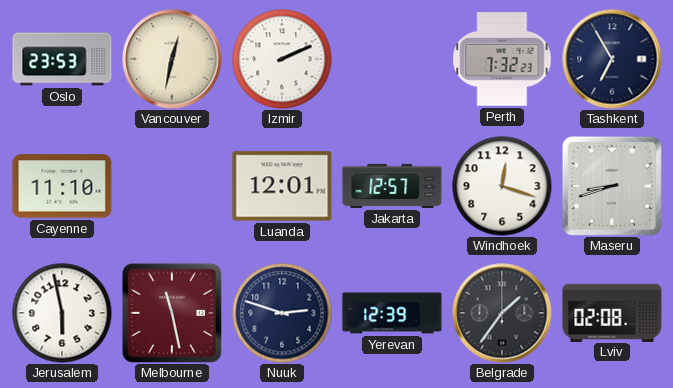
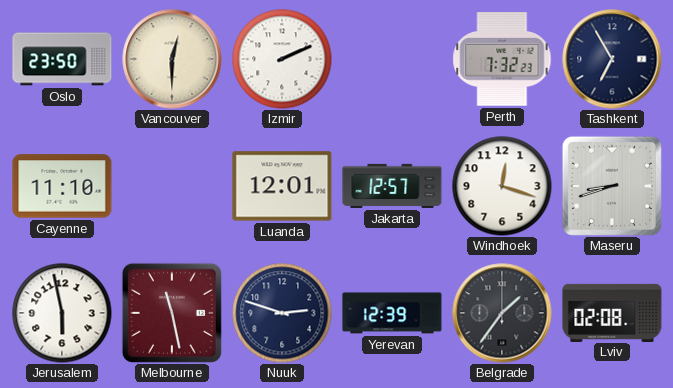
Oslo: 23:53 -> 23:50 (62, 59)
Vancouver: 12:32 -> 12:30 (172, 59)
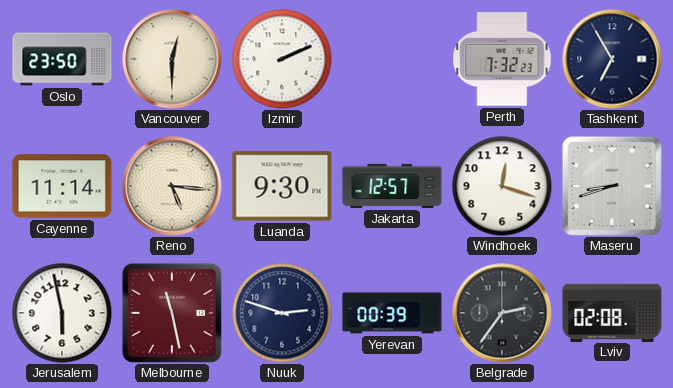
Cayenne: 11:10 -> 11:14 (62, 186)
Reno: none -> 5:16 (172, 186)
Luanda: 12:01 -> 9:30 (282, 186)
Yerevan: 12:39 -> 00:39 (392, 313)
Belgrade: 1:36 -> 2:36 (502, 313)
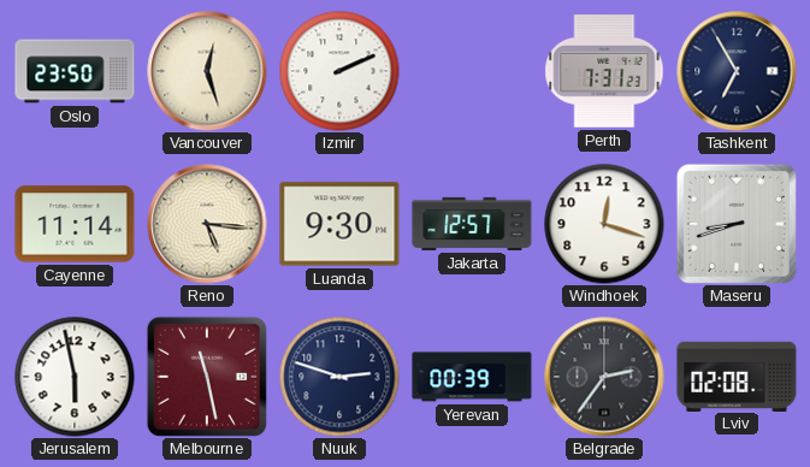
Vancouver: 12:30 -> 12:27 (207, 71)
Perth: 7:32 -> 7:31 (604, 71)
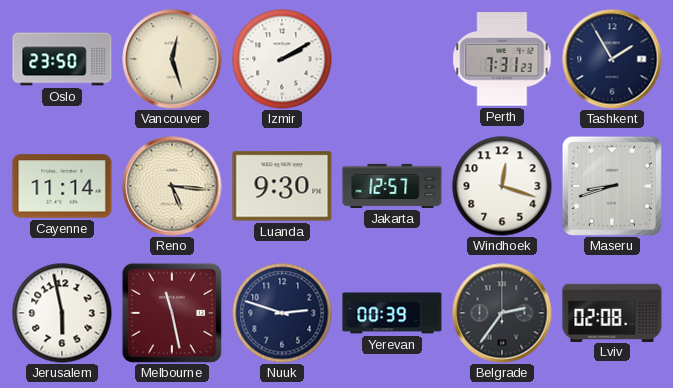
Izmir: 2:11 -> 2:10 (282, 59)
Tashkent: 6:55 -> 1:55 (612, 59)
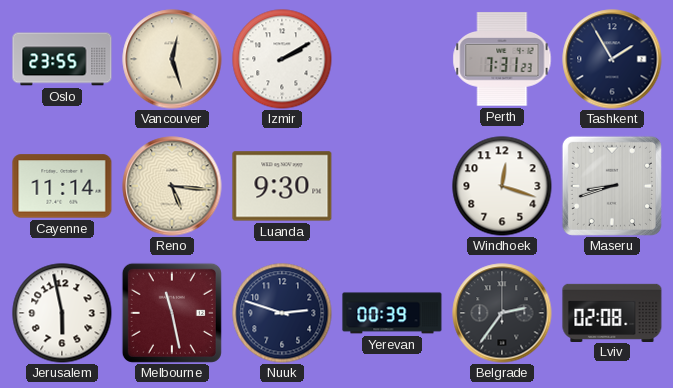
Oslo: 23:50 -> 23:55 (62, 59)
Jakarta: 12:57 -> none (392, 186)
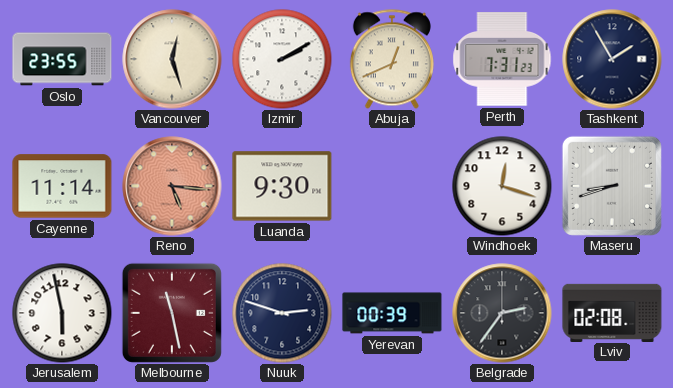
Abuja: none -> 12:41 (392, 59)
Reno dial: cream -> salmon (172, 186)
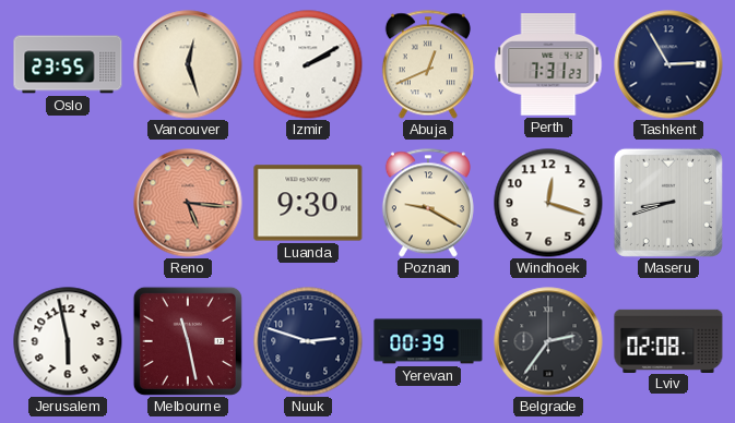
Tashkent: 1:55 -> 2:55 (668, 64)
Cayenne: 11:14 -> none (62, 186)
Poznan: none -> 9:20 (428, 203)
